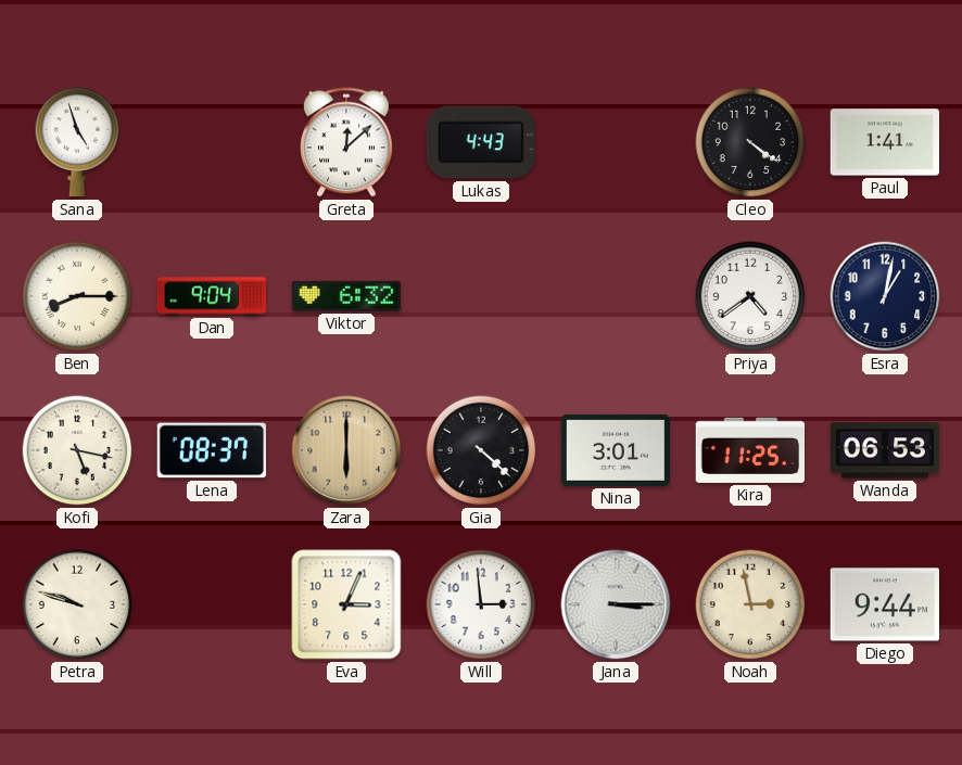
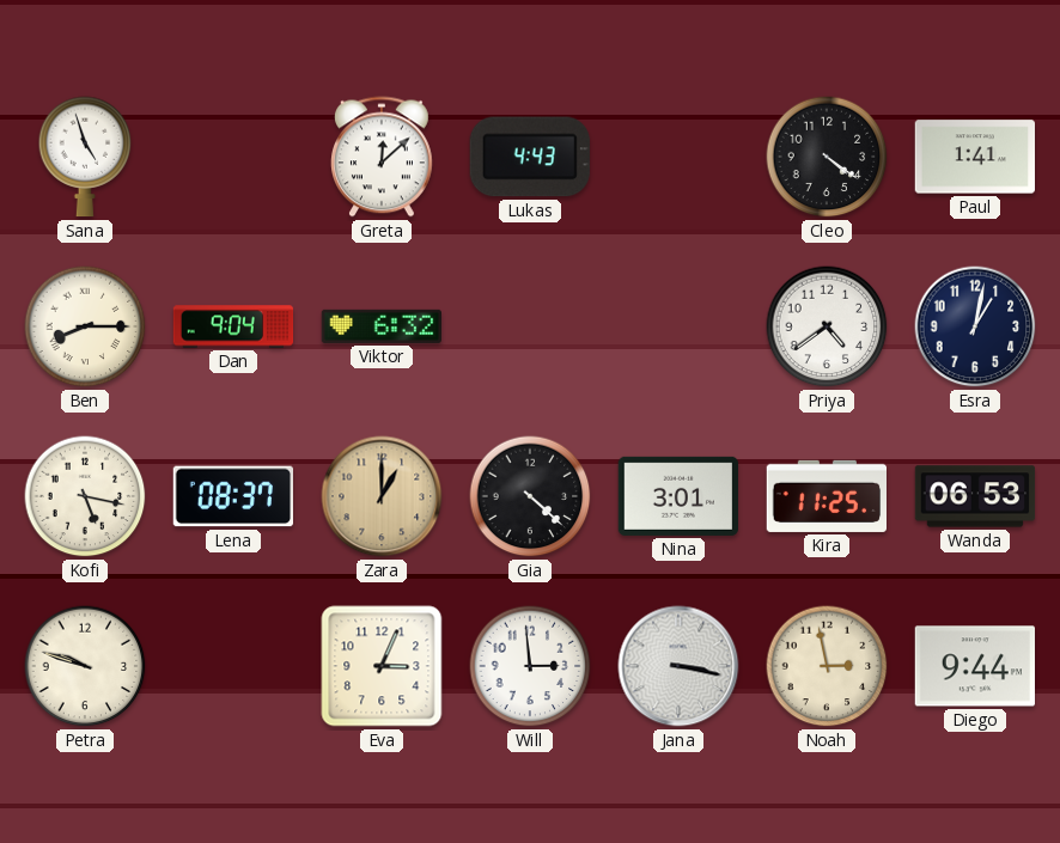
Zara: 6:00 -> 1:00 (382, 496)
Jana: 3:15 -> 3:17 (678, 666)
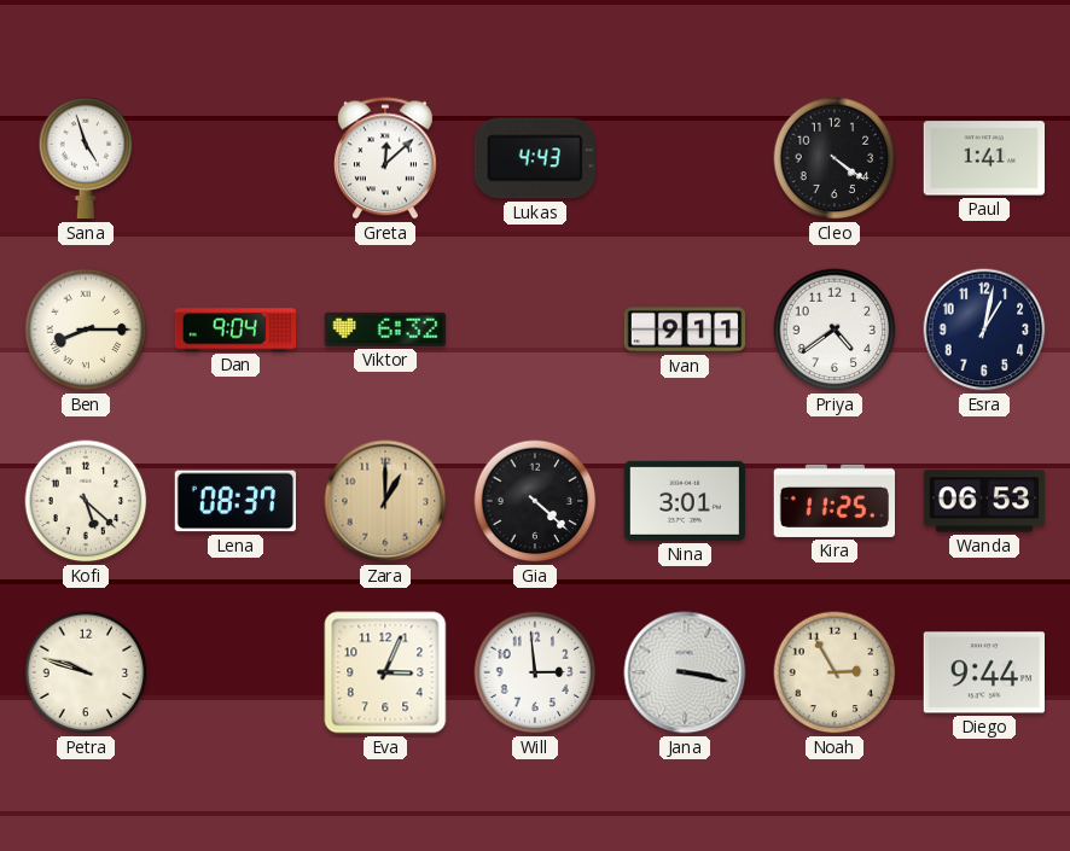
Ivan: none -> 9:11 (685, 330)
Kofi: 5:17 -> 5:22 (86, 501)
Noah: 2:58 -> 2:55 (835, 672)
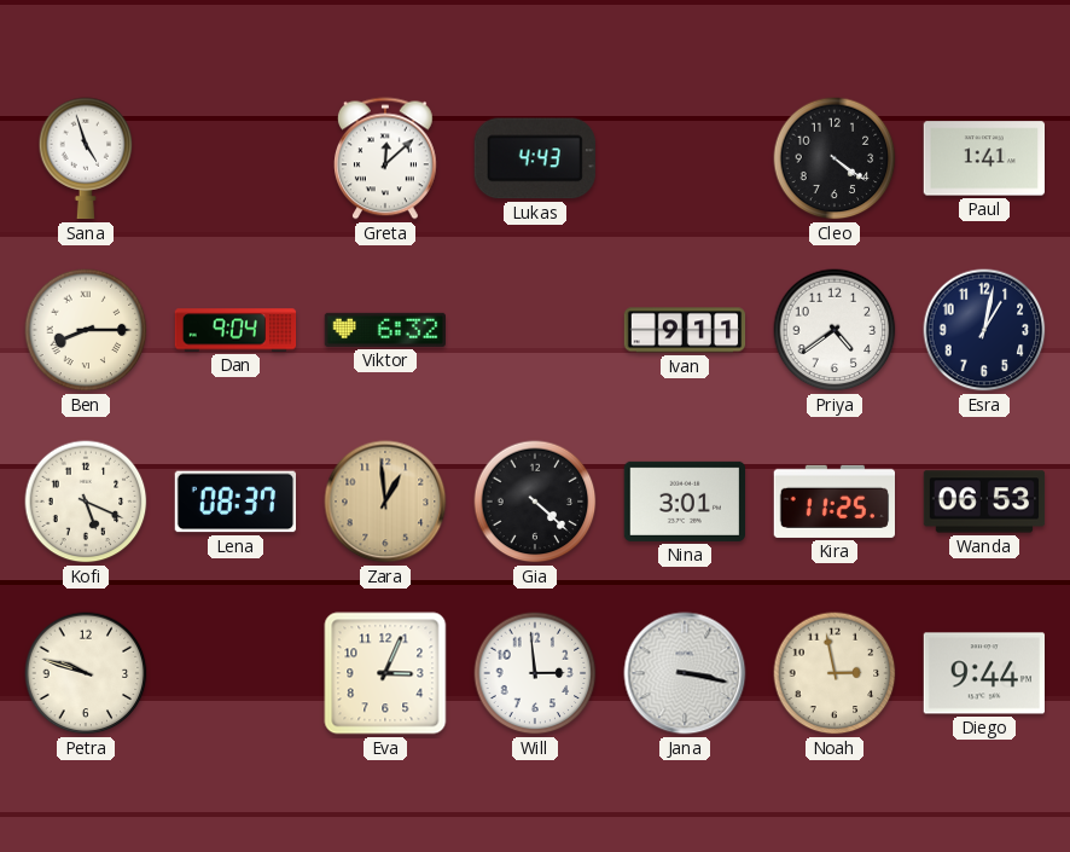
Kofi: 5:22 -> 5:19 (86, 502)
Zara: 1:00 -> 12:59 (385, 502)
Noah: 2:55 -> 2:58 (835, 673)
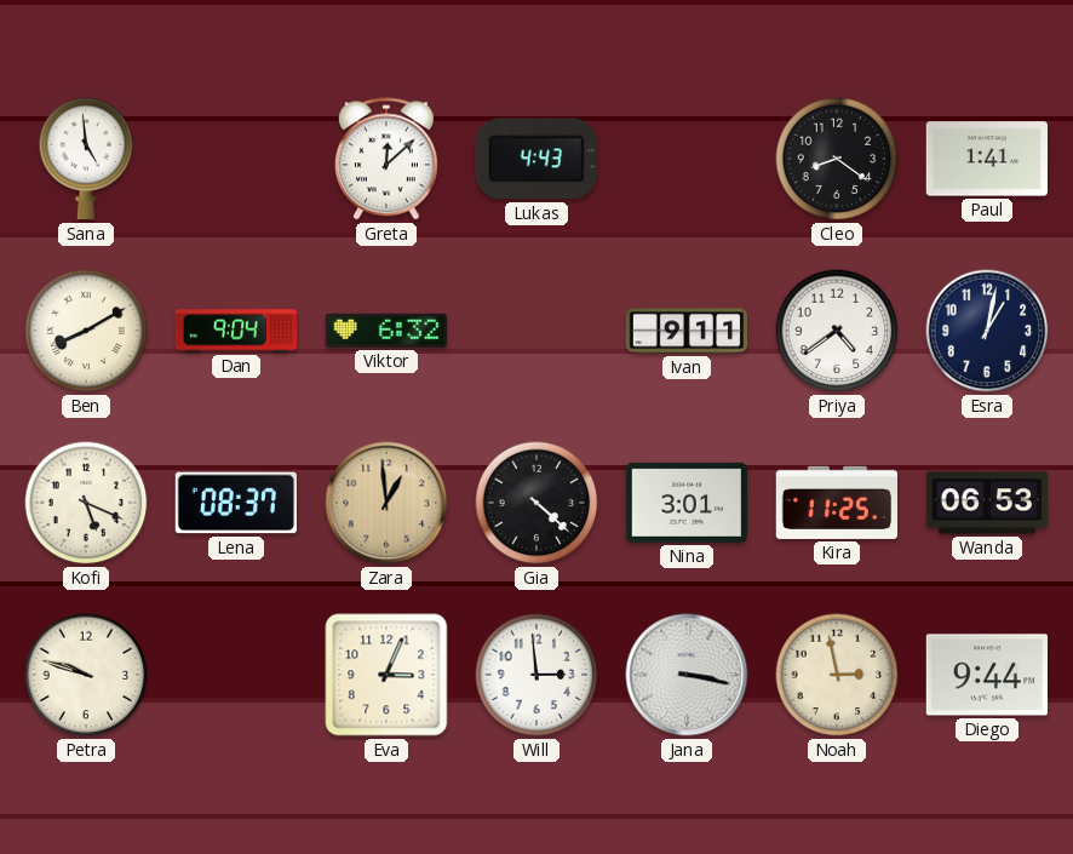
Sana: 4:57 -> 4:59 (86, 159)
Cleo: 4:21 -> 8:21 (837, 159)
Ben: 8:15 -> 8:10 (86, 331)
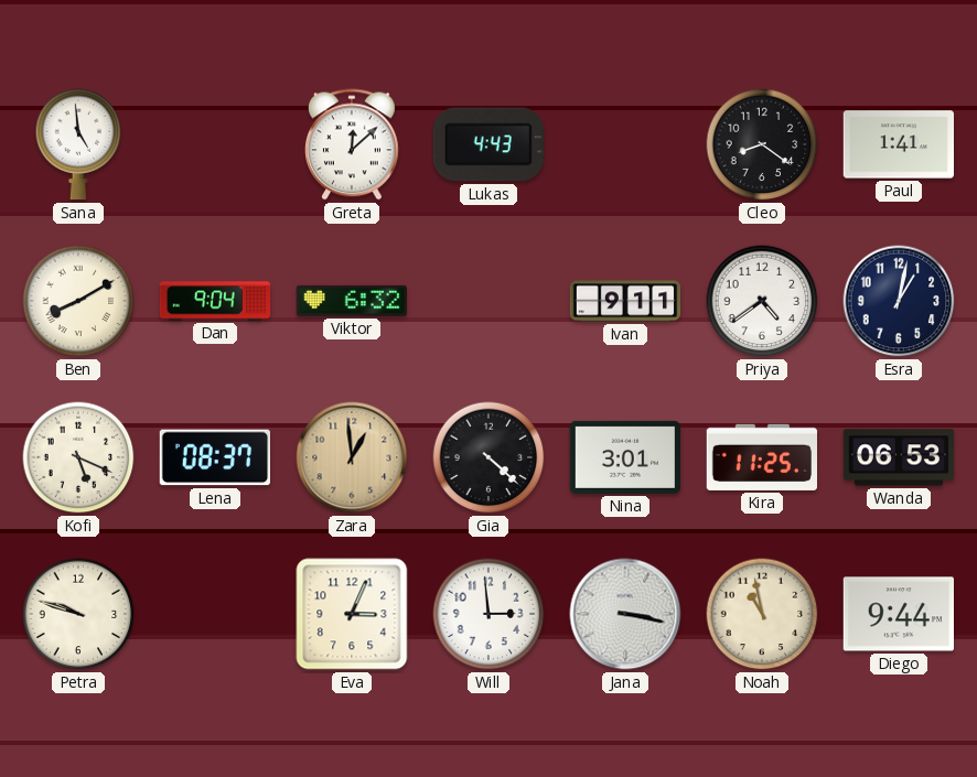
Noah: 2:58 -> 10:58 (762, 614)
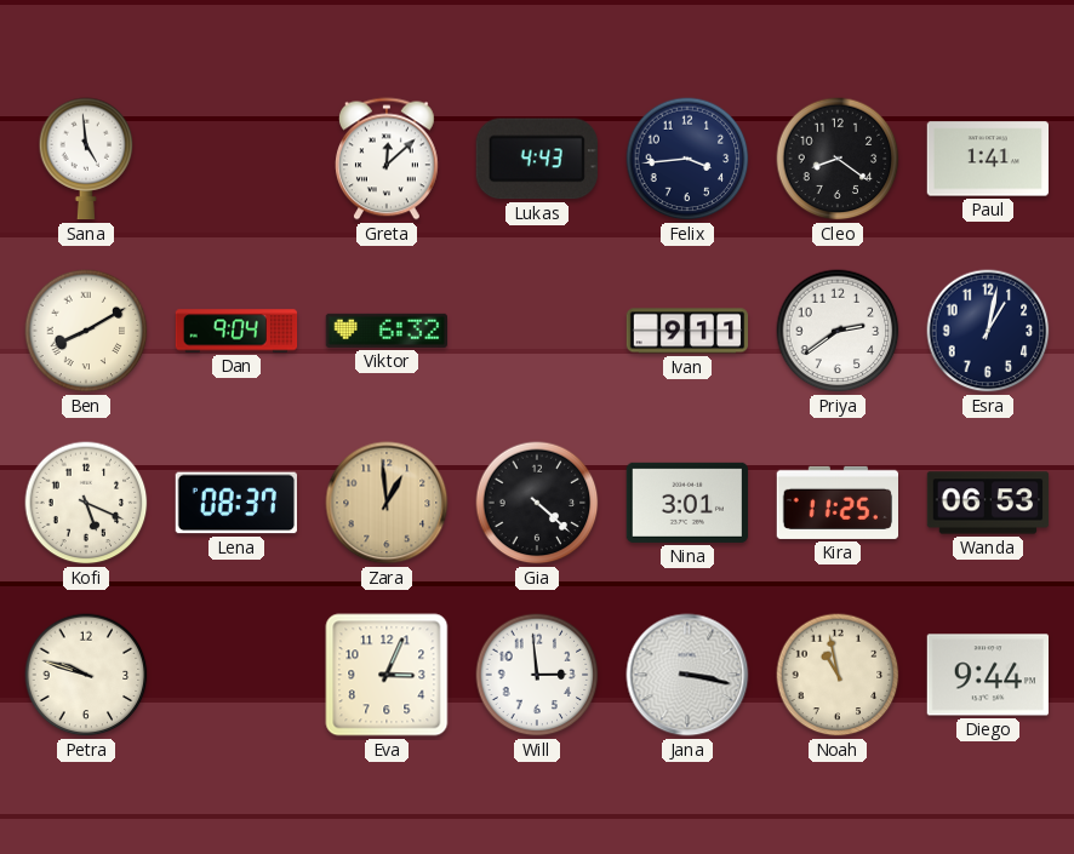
Felix: none -> 3:44 (687, 159)
Priya: 4:39 -> 2:39 (838, 331)
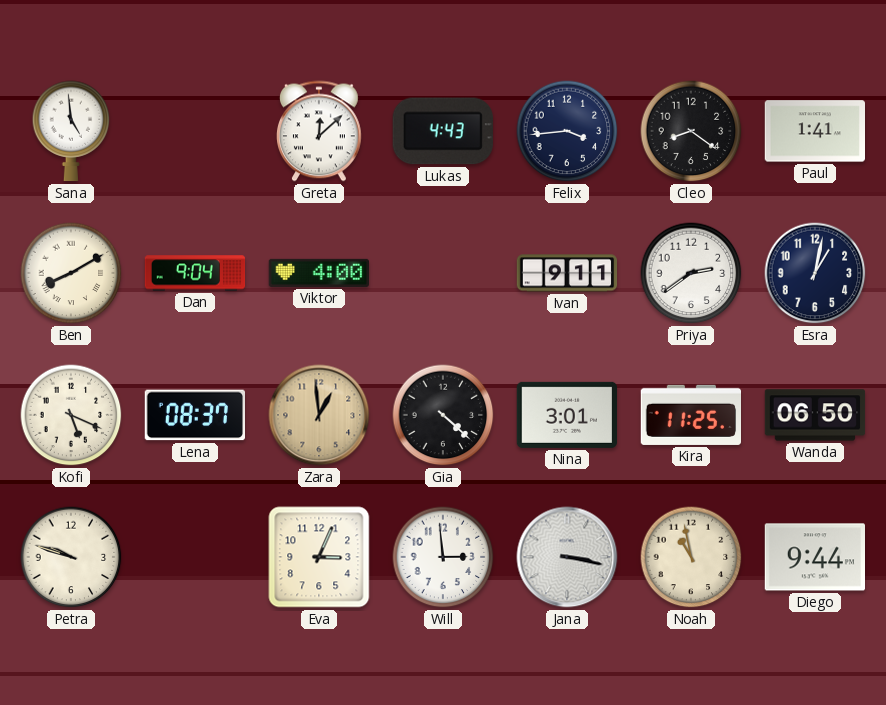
Viktor: 6:32 -> 4:00 (318, 273)
Wanda: 06:53 -> 06:50 (815, 415)
